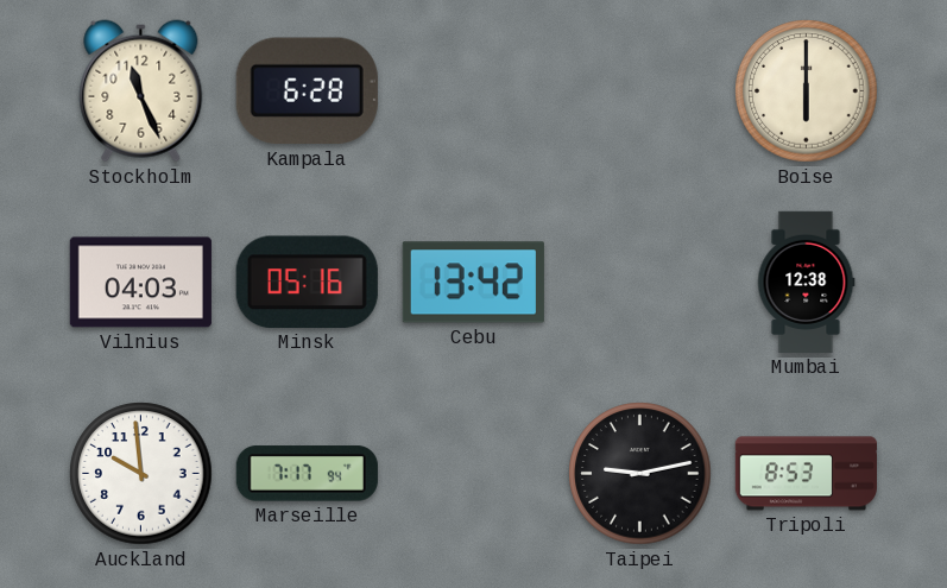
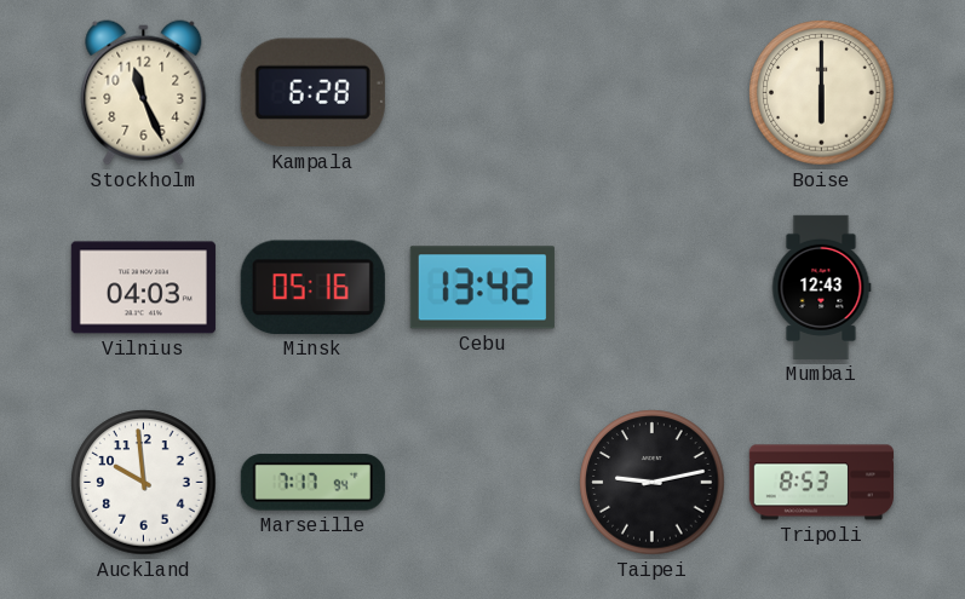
Mumbai: 12:38 -> 12:43 (821, 287)
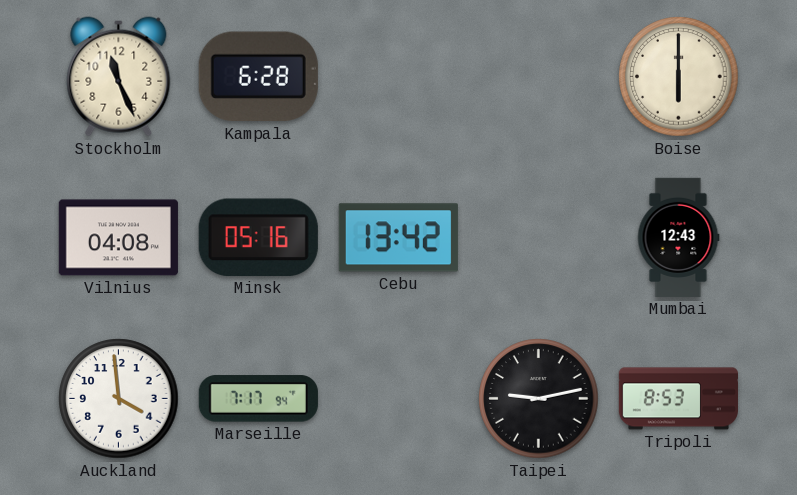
Vilnius: 04:03 -> 04:08 (118, 238)
Auckland: 9:59 -> 3:59 (119, 399)
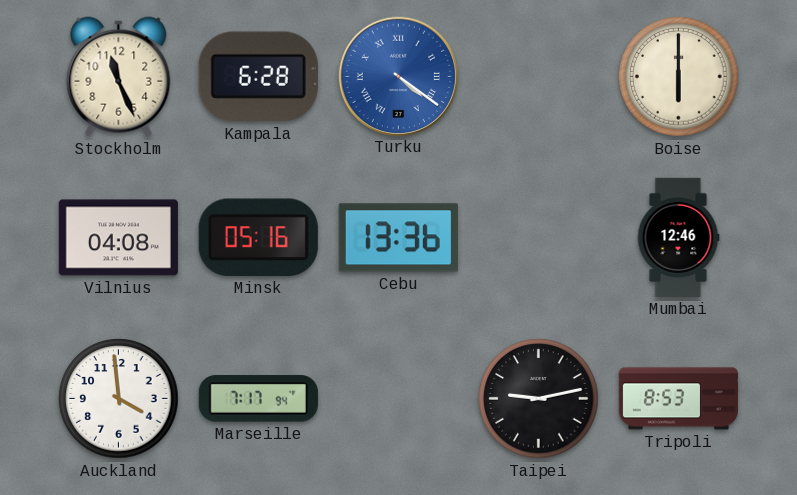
Turku: none -> 4:21 (398, 76)
Cebu: 13:42 -> 13:36 (398, 238)
Mumbai: 12:43 -> 12:46 (678, 237)
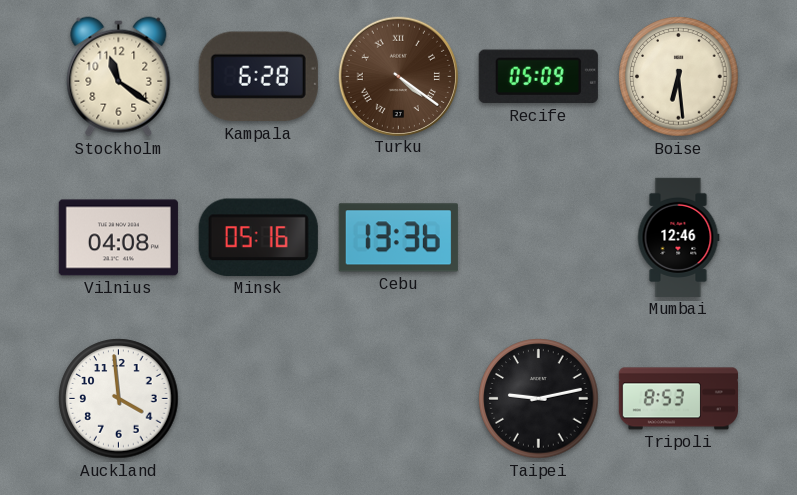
Stockholm: 11:26 -> 11:21 (119, 77)
Turku dial: blue -> brown (398, 76)
Recife: none -> 05:09 (538, 77)
Boise: 6:00 -> 6:29 (679, 77)
Marseille: 7:17 -> none (258, 399)
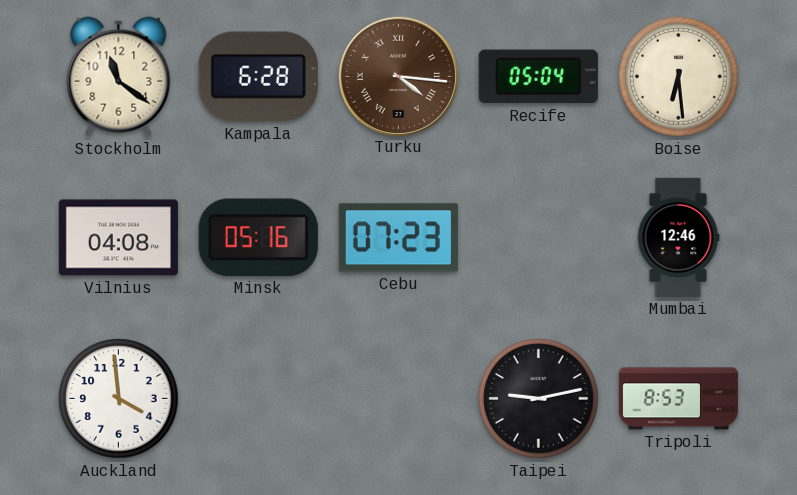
Turku: 4:21 -> 4:16 (398, 76)
Recife: 05:09 -> 05:04 (538, 77)
Cebu: 13:36 -> 07:23 (398, 238)
